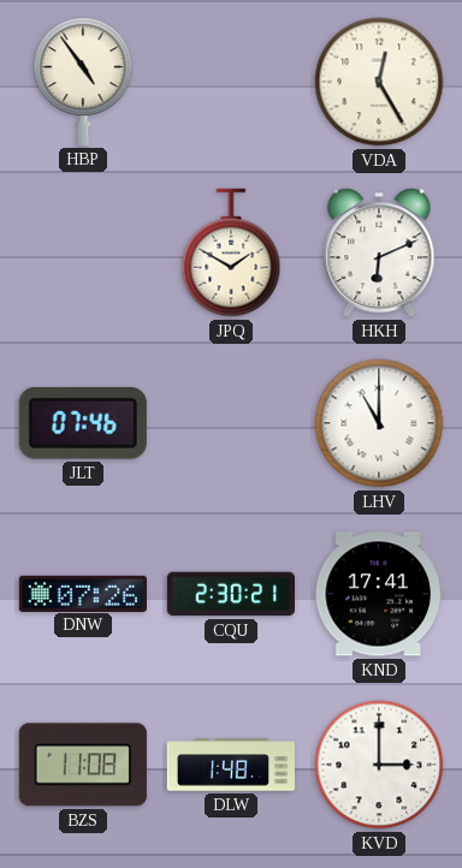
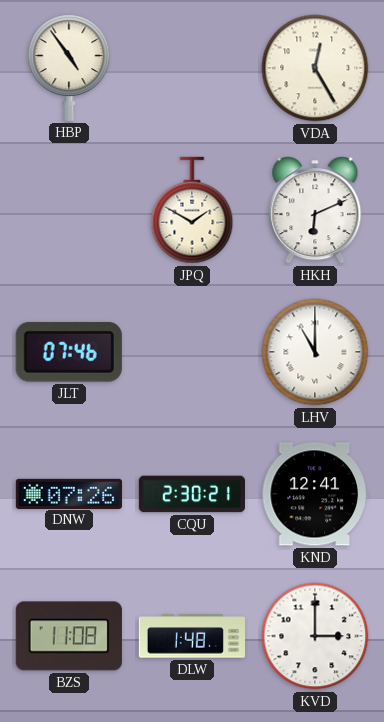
KND: 17:41 -> 12:41 (315, 494)
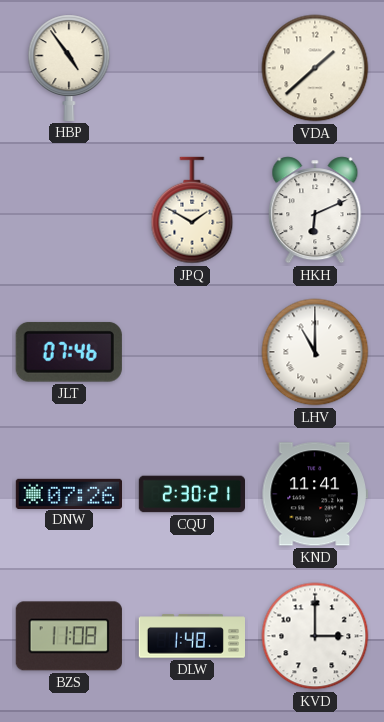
VDA: 12:25 -> 1:38 (315, 68)
KND: 12:41 -> 11:41 (315, 494)
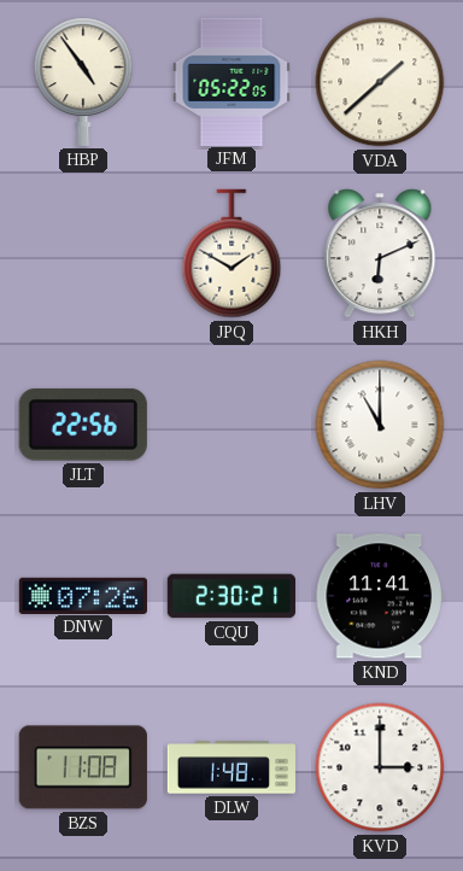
JFM: none -> 05:22 (231, 81)
JLT: 07:46 -> 22:56 (83, 425)
